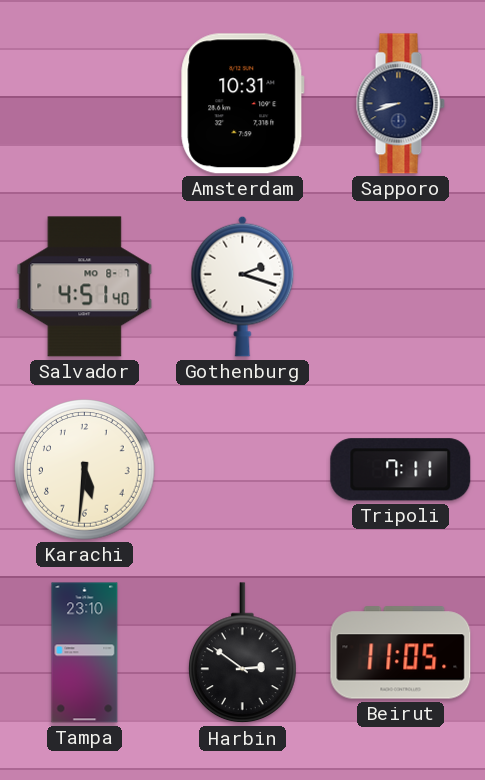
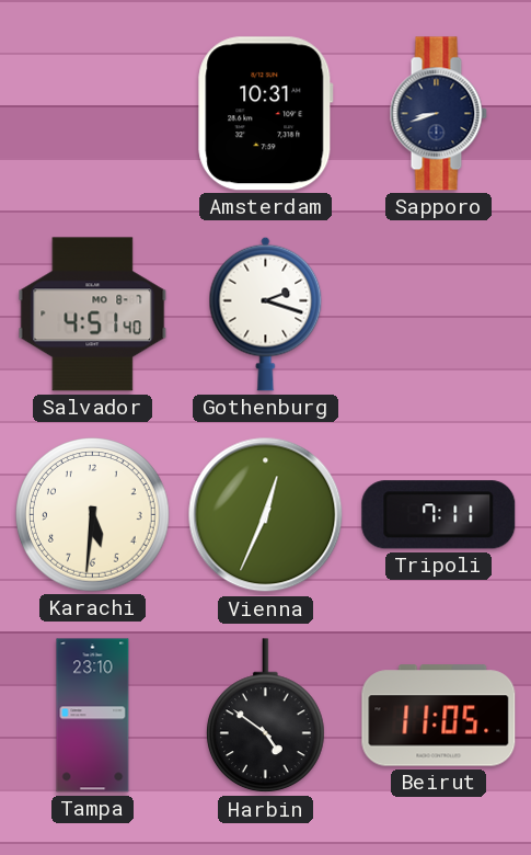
Vienna: none -> 12:34 (266, 515)
Harbin: 2:51 -> 4:51 (266, 716)
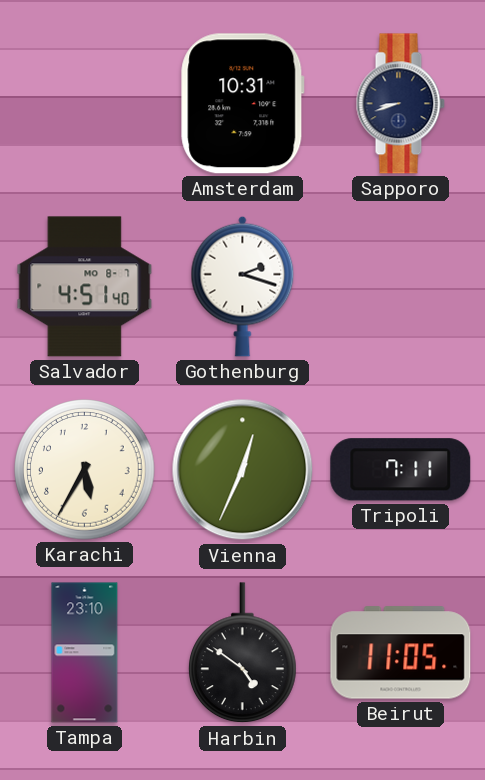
Karachi: 5:31 -> 5:35 (85, 470)
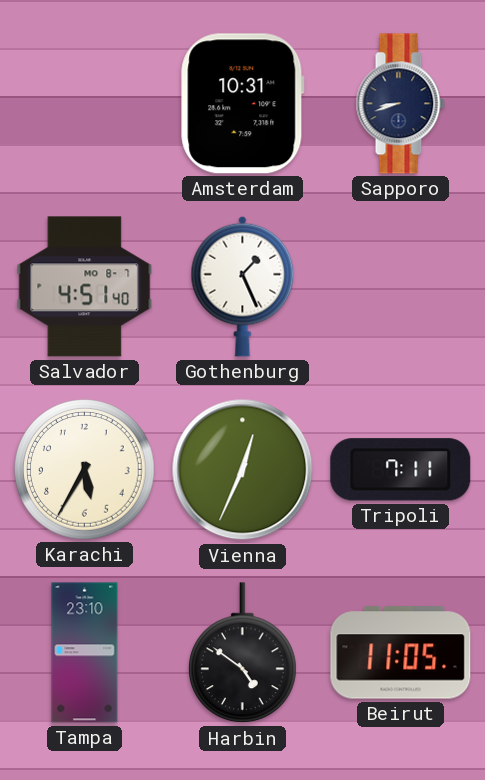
Gothenburg: 2:18 -> 1:26 (243, 286)
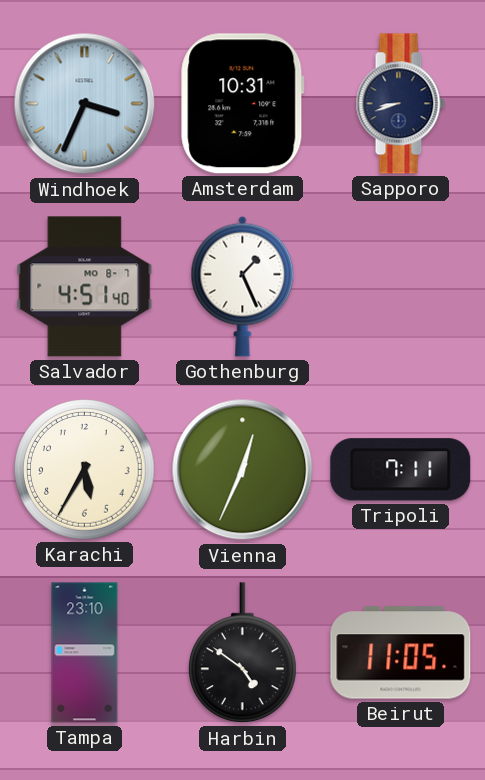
Windhoek: none -> 3:34 (85, 104)
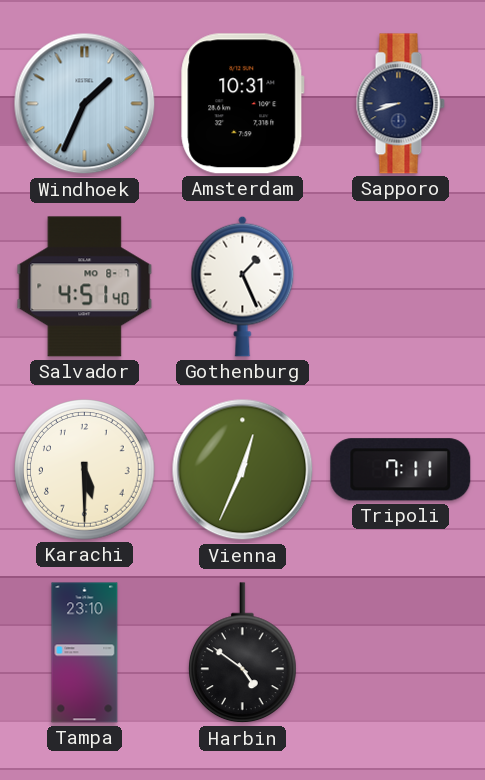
Windhoek: 3:34 -> 1:34 (85, 104)
Karachi: 5:35 -> 5:30 (85, 470)
Beirut: 11:05 -> none (401, 653)
